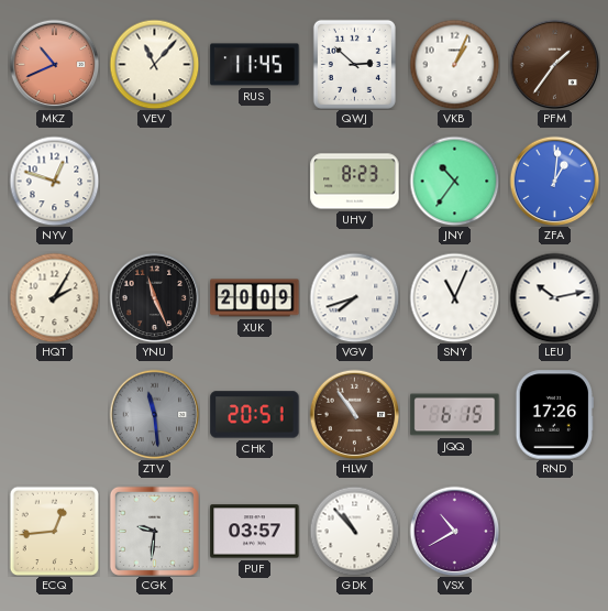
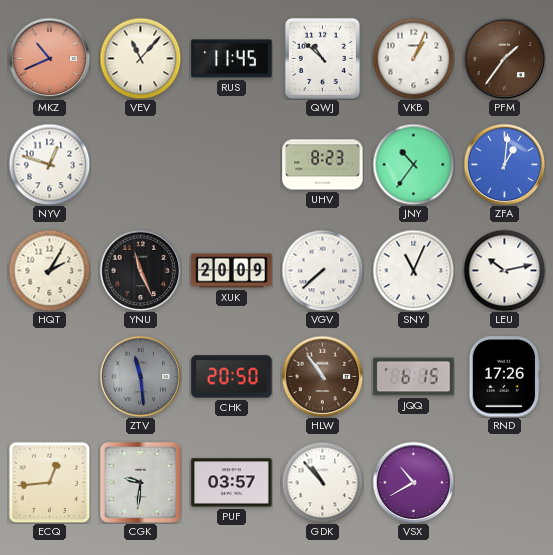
QWJ: 2:52 -> 10:52 (322, 58)
VGV: 7:42 -> 7:38 (322, 270)
CHK: 20:51 -> 20:50 (232, 377)
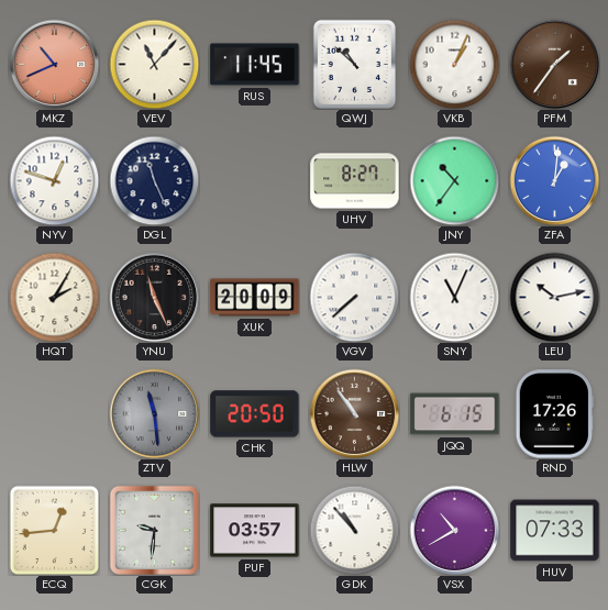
DGL: none -> 11:26 (154, 180)
UHV: 8:23 -> 8:27 (355, 181)
HUV: none -> 07:33 (555, 531)
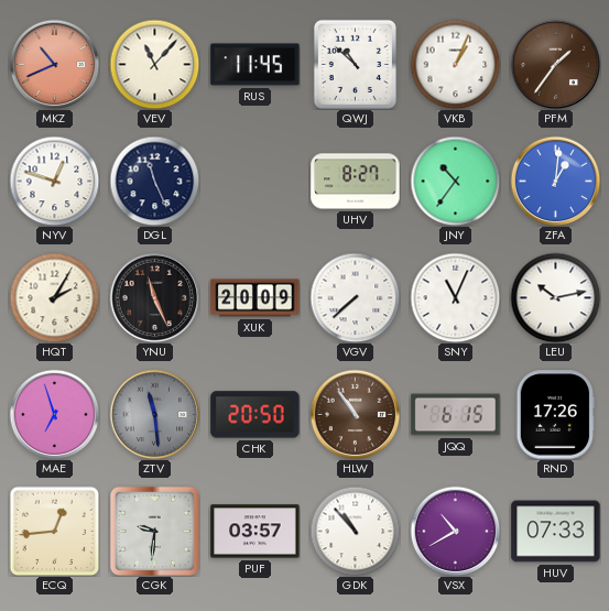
MAE: none -> 6:57 (54, 414)
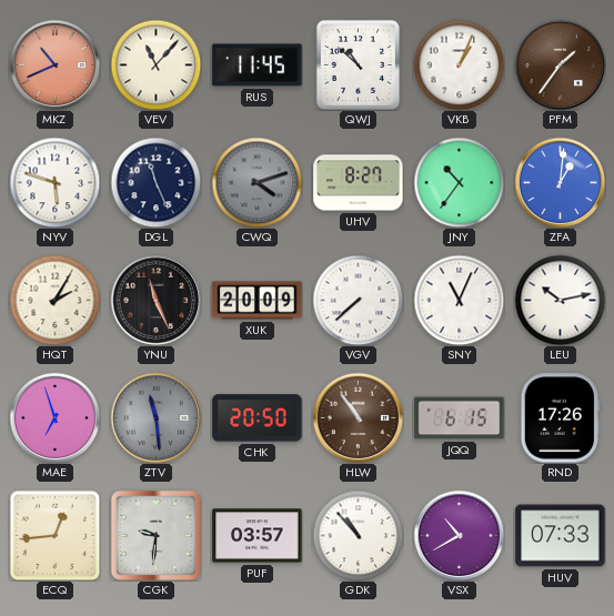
NYV: 12:48 -> 5:48 (54, 182)
CWQ: none -> 4:12 (256, 182)
